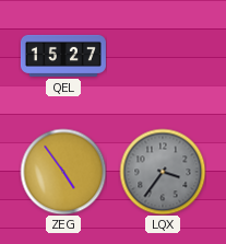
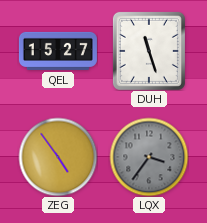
DUH: none -> 11:27 (149, 51)
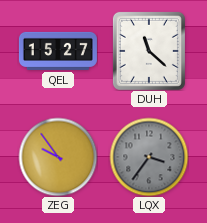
DUH: 11:27 -> 11:22 (149, 51)
ZEG: 4:54 -> 9:54 (58, 157)
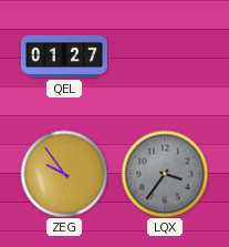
QEL: 15:27 -> 01:27 (64, 56)
DUH: 11:22 -> none (149, 51)
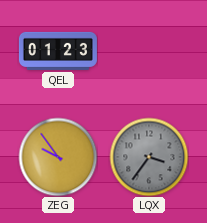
QEL: 01:27 -> 01:23 (58, 51)
